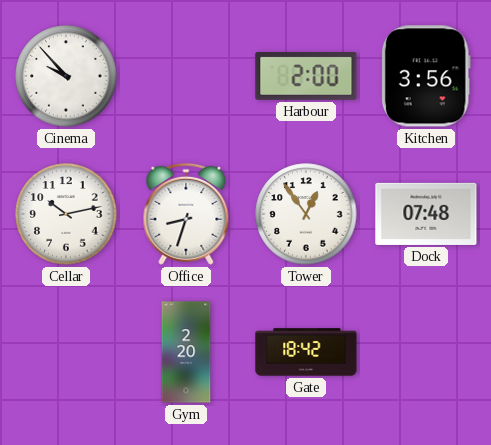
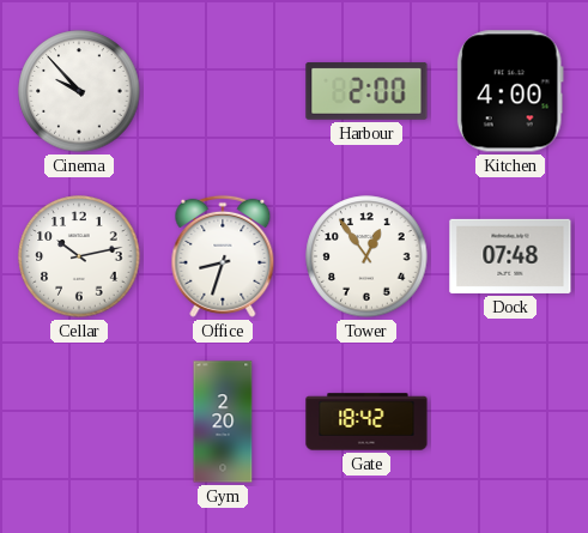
Kitchen: 3:56 -> 4:00 (510, 91)
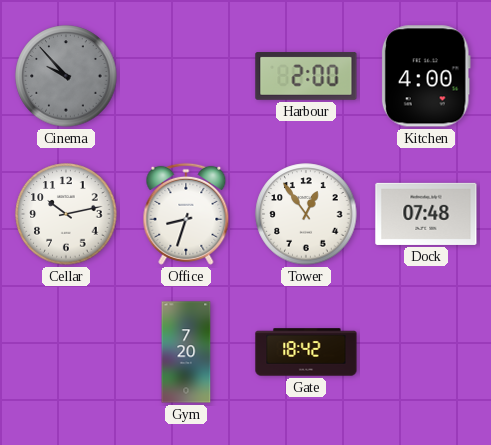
Cinema dial: white -> grey (66, 76)
Gym: 2:20 -> 7:20 (186, 352)
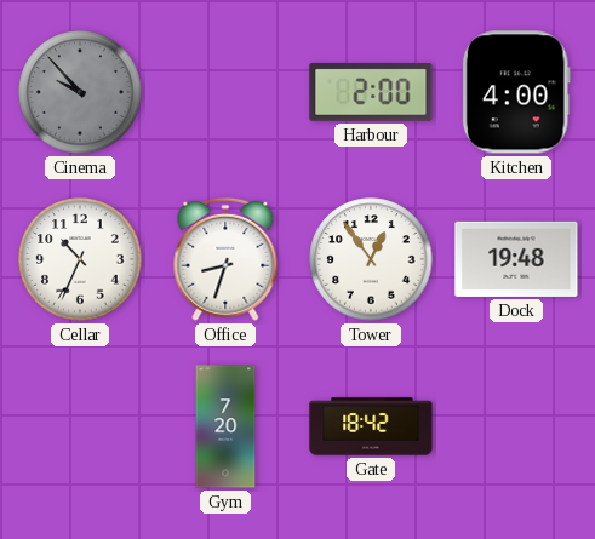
Cellar: 10:13 -> 10:34 (80, 259)
Dock: 07:48 -> 19:48 (516, 259)
